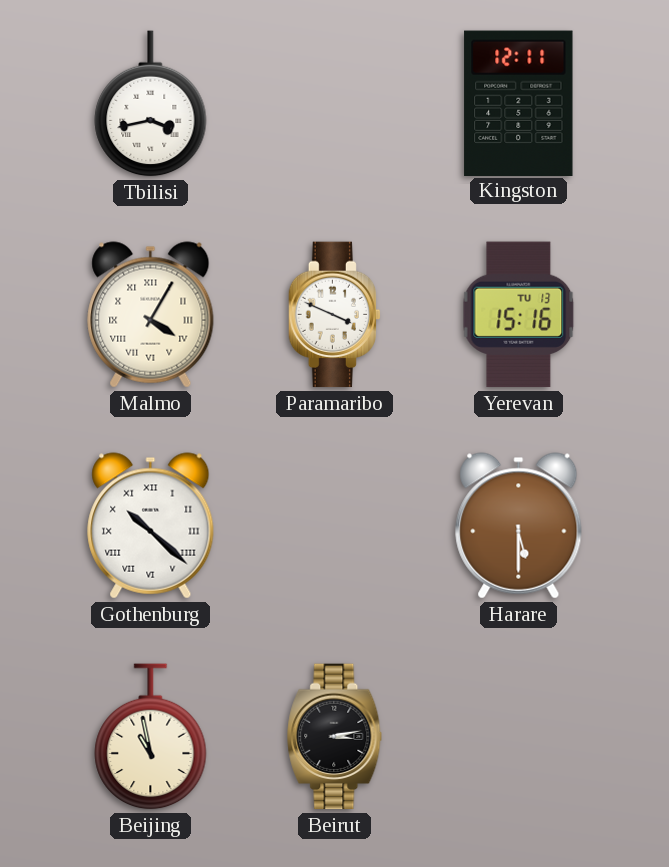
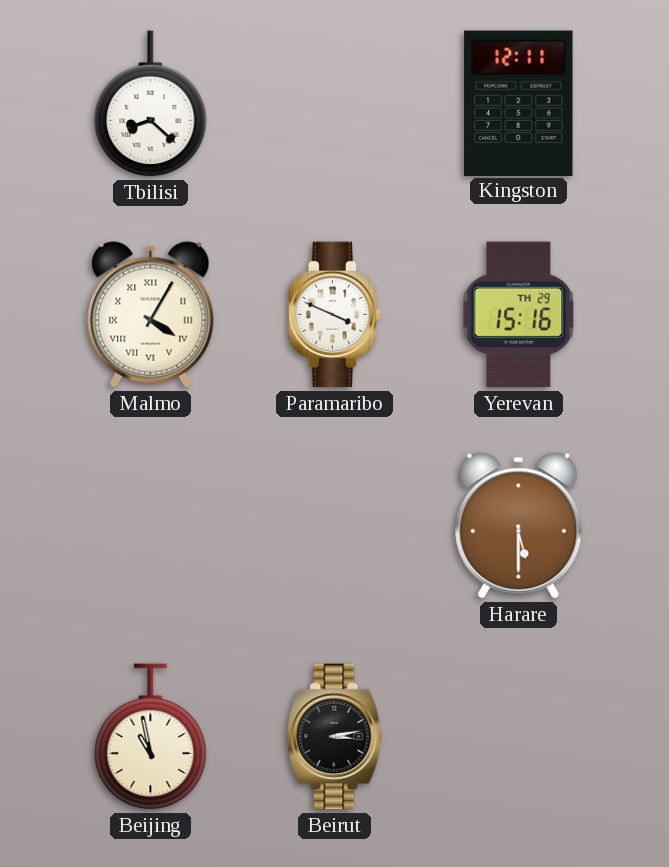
Tbilisi: 3:43 -> 8:22 (151, 104)
Yerevan date: TU 13 -> TH 29 (519, 315)
Gothenburg: 10:22 -> none (151, 526)
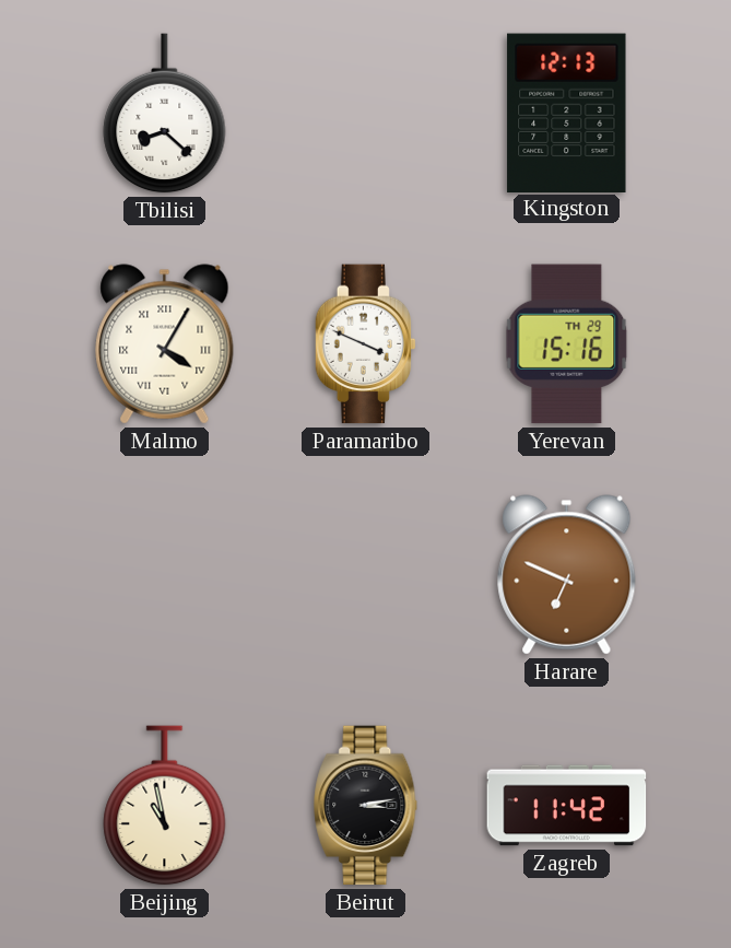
Kingston: 12:11 -> 12:13 (567, 113)
Harare: 5:30 -> 6:49 (567, 575)
Zagreb: none -> 11:42 (567, 806)
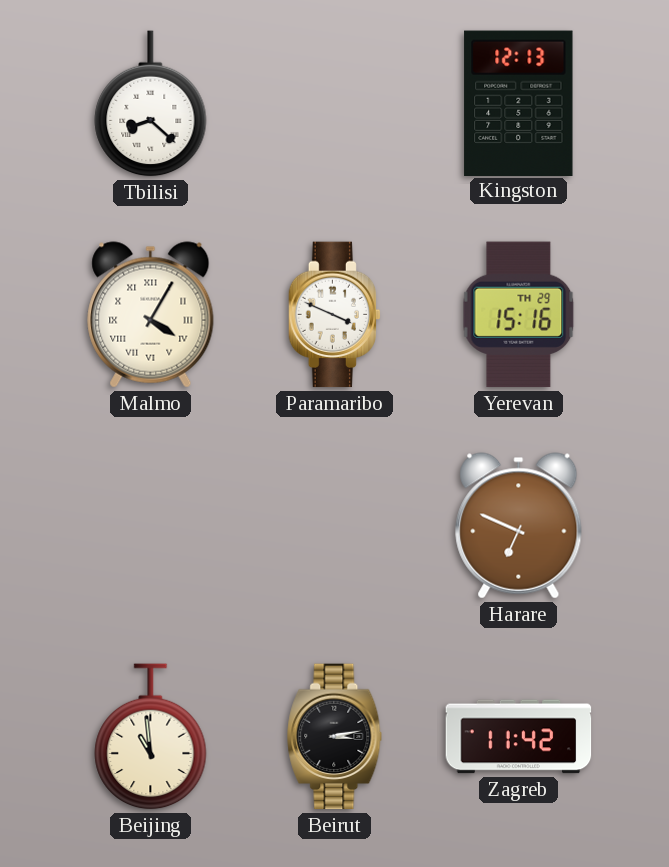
Beijing: 10:58 -> 10:59 (151, 737)
